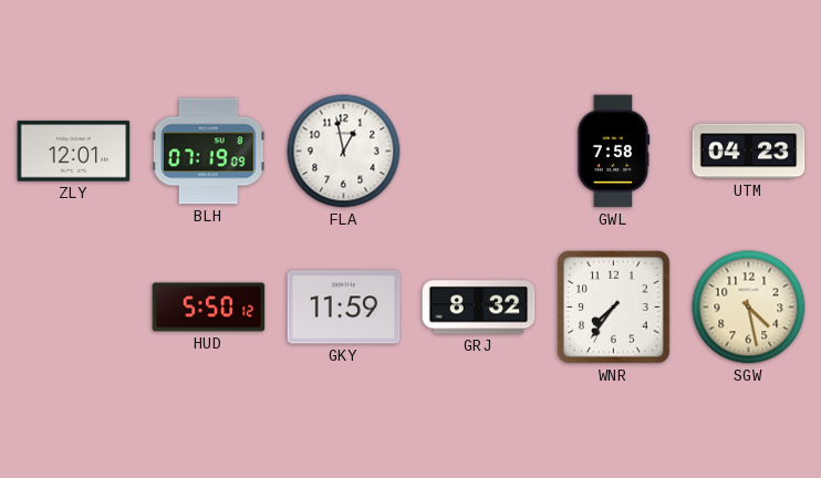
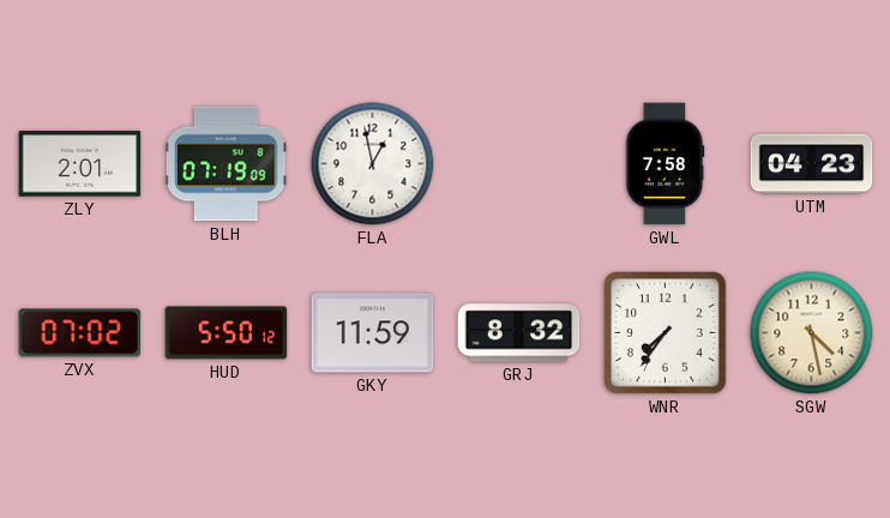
ZLY: 12:01 -> 2:01 (80, 164)
ZVX: none -> 07:02 (80, 333)
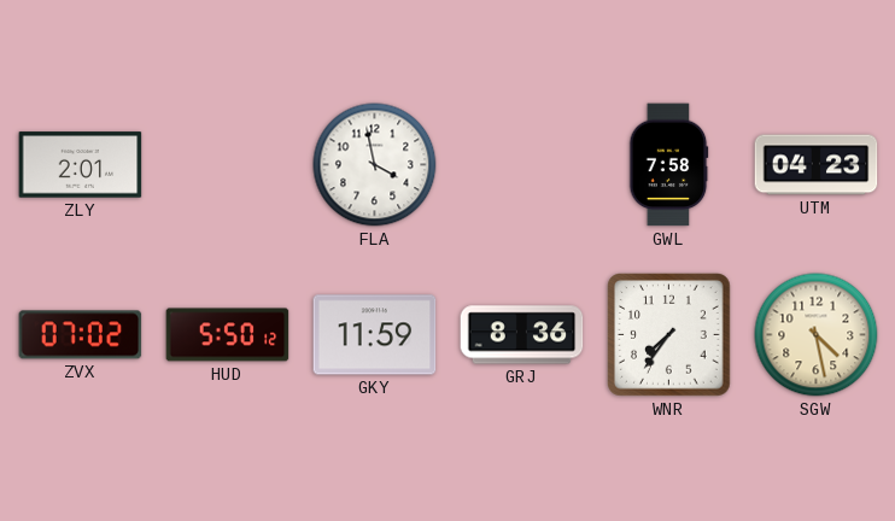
BLH: 07:19 -> none (225, 164)
FLA: 12:58 -> 3:58 (375, 165)
GRJ: 8:32 -> 8:36 (522, 335)
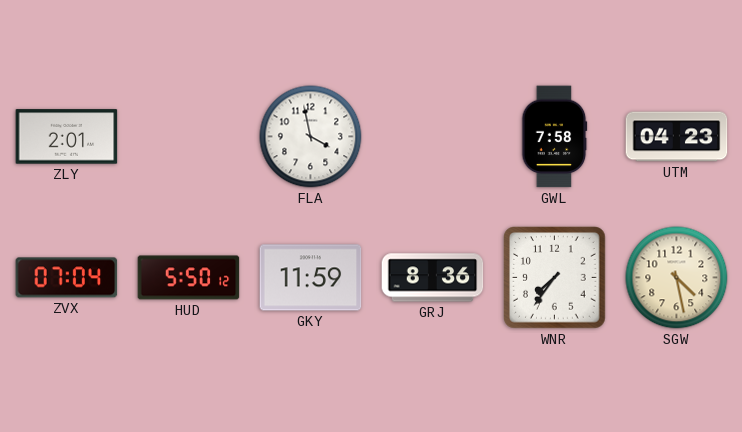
ZVX: 07:02 -> 07:04 (67, 278)
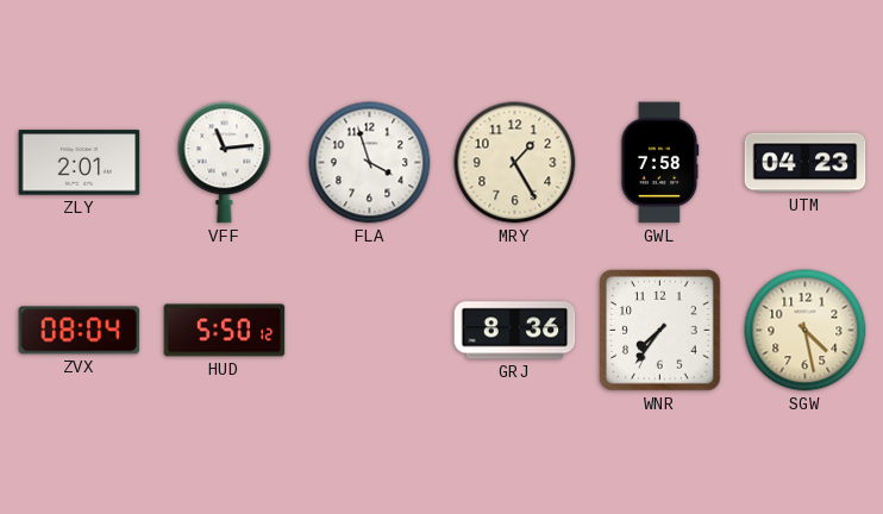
VFF: none -> 11:14 (225, 163)
FLA: 3:58 -> 3:57 (370, 163)
MRY: none -> 1:25 (515, 163)
ZVX: 07:04 -> 08:04 (80, 331)
GKY: 11:59 -> none (311, 278)
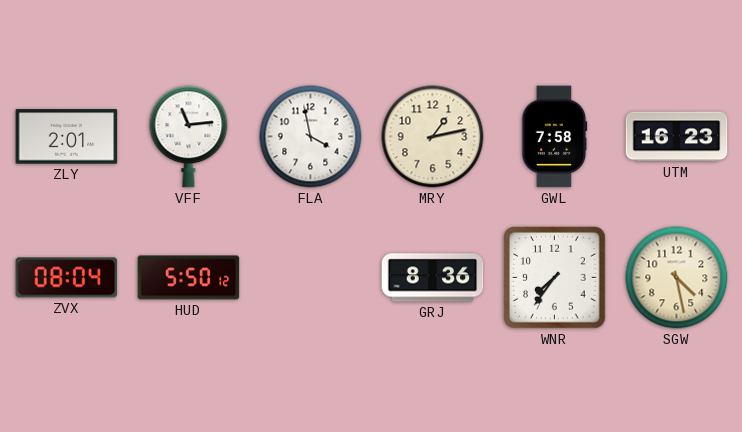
FLA: 3:57 -> 3:58 (311, 137)
MRY: 1:25 -> 1:13 (433, 137)
UTM: 04:23 -> 16:23 (677, 137)
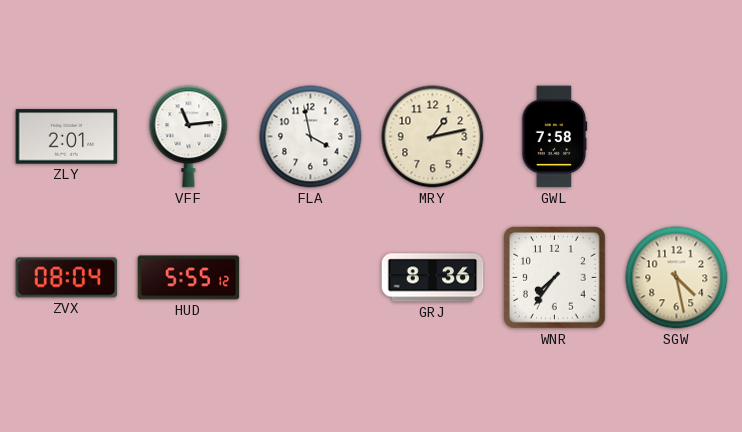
UTM: 16:23 -> none (677, 137)
HUD: 5:50 -> 5:55 (189, 278)
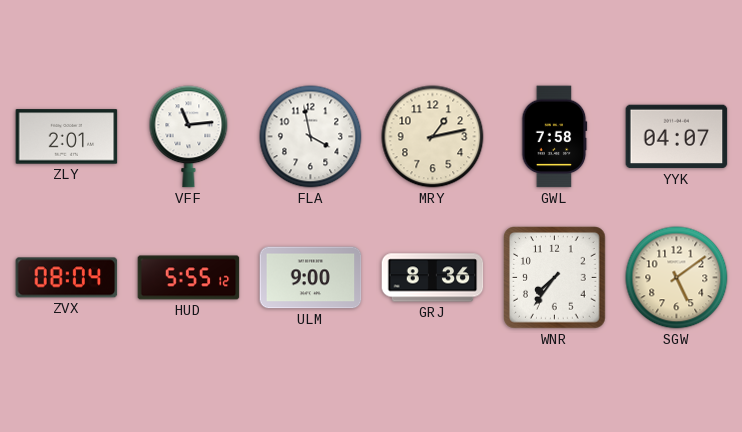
YYK: none -> 04:07 (677, 137)
ULM: none -> 9:00 (311, 278)
SGW: 4:28 -> 5:09 (677, 278)
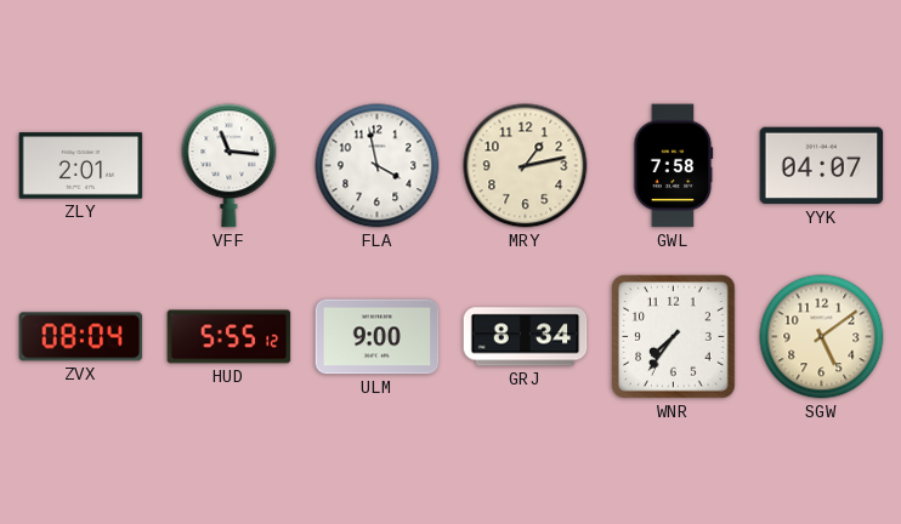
VFF: 11:14 -> 11:16 (229, 166)
GRJ: 8:36 -> 8:34 (526, 337)
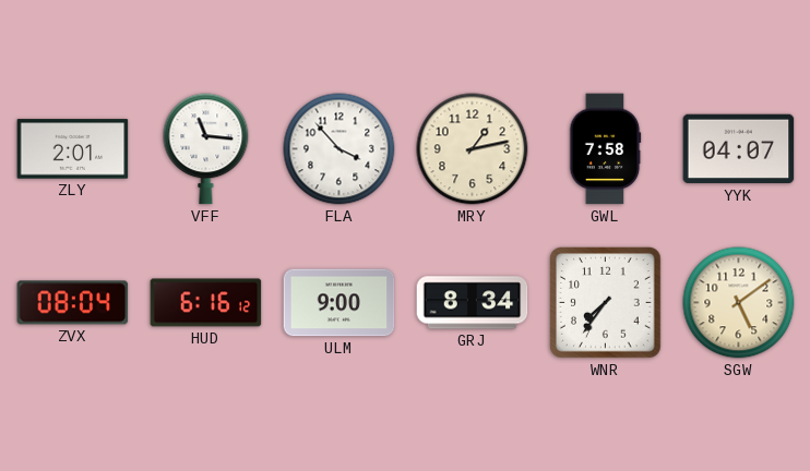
FLA: 3:58 -> 3:53 (340, 149)
HUD: 5:55 -> 6:16 (206, 303)
